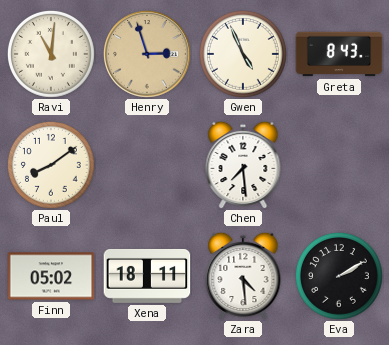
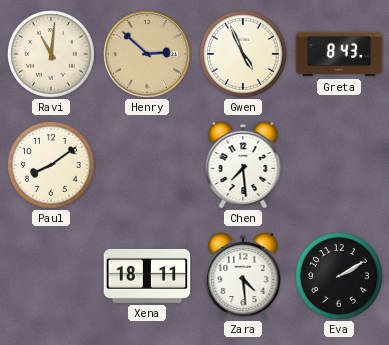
Henry: 2:57 -> 2:52 (148, 55)
Finn: 05:02 -> none (51, 276)
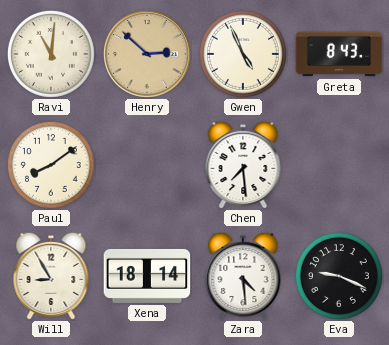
Will: none -> 8:55 (51, 276)
Xena: 18:11 -> 18:14 (147, 276)
Eva: 2:10 -> 9:19 (339, 277)
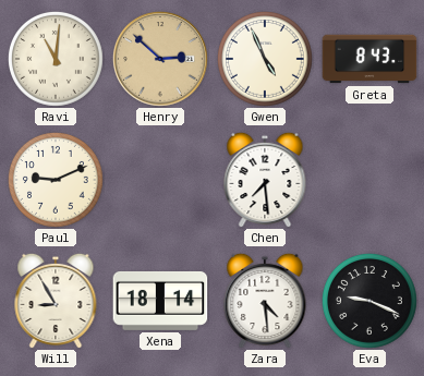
Paul: 8:09 -> 9:11 (56, 181)
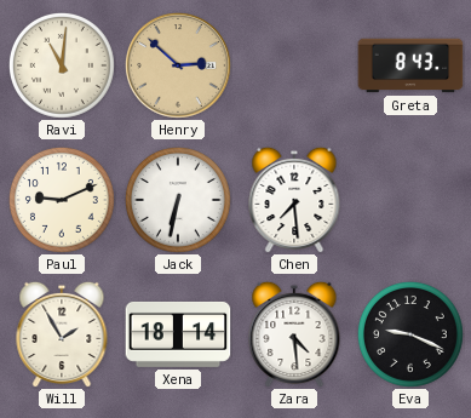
Gwen: 4:56 -> none (265, 60)
Jack: none -> 6:32 (178, 201)
Will: 8:55 -> 1:55 (62, 334)
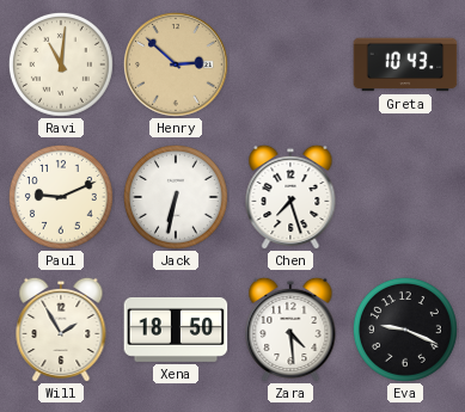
Greta: 8:43 -> 10:43 (405, 64)
Chen: 7:29 -> 7:27 (290, 197)
Xena: 18:14 -> 18:50 (176, 330)
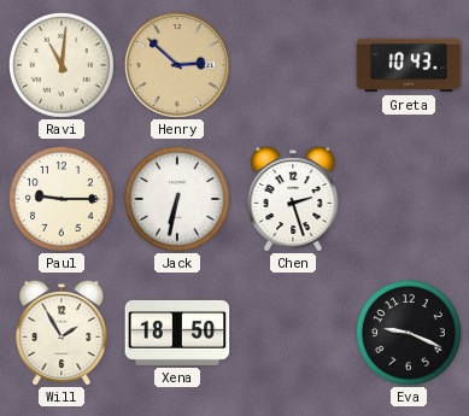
Paul: 9:11 -> 9:15 (61, 200)
Chen: 7:27 -> 2:27 (293, 199)
Zara: 4:29 -> none (290, 330)
